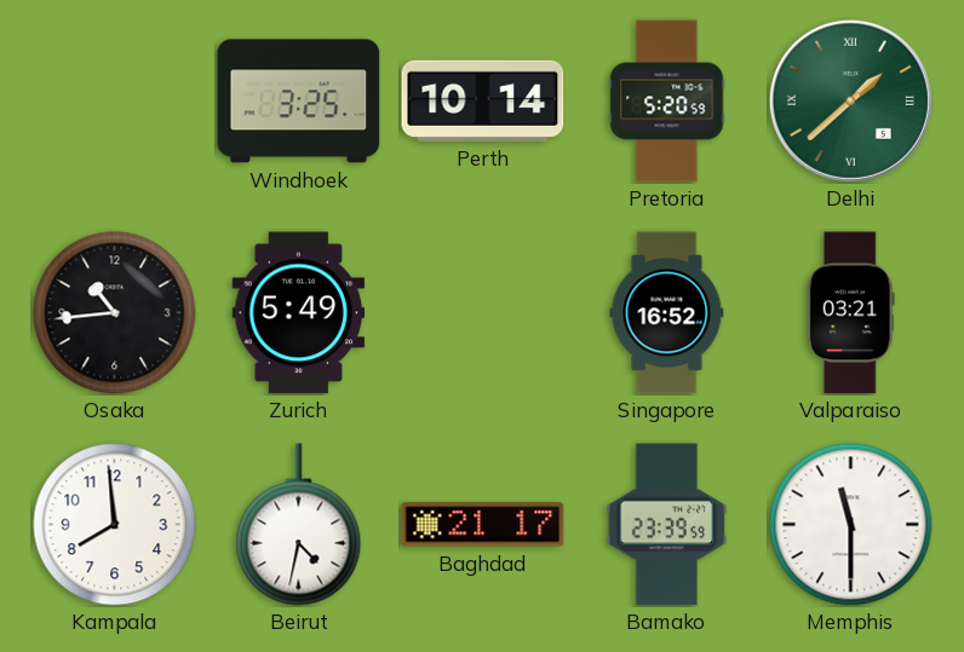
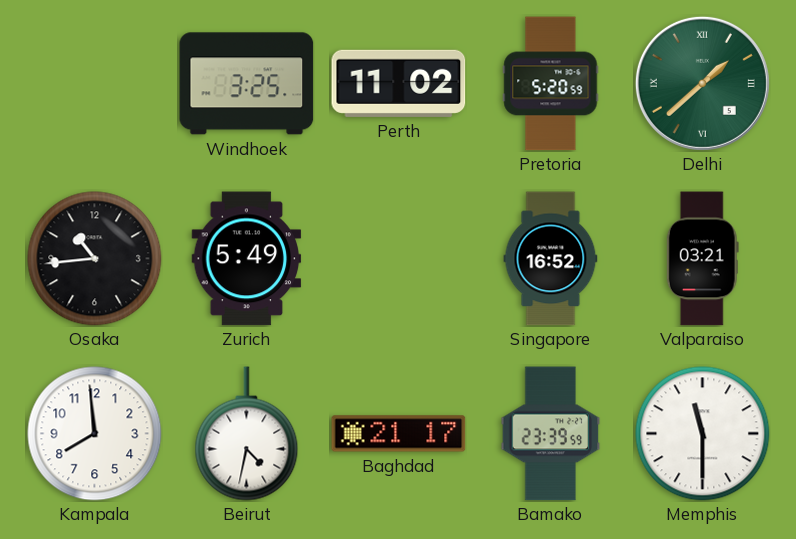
Perth: 10:14 -> 11:02 (399, 83)
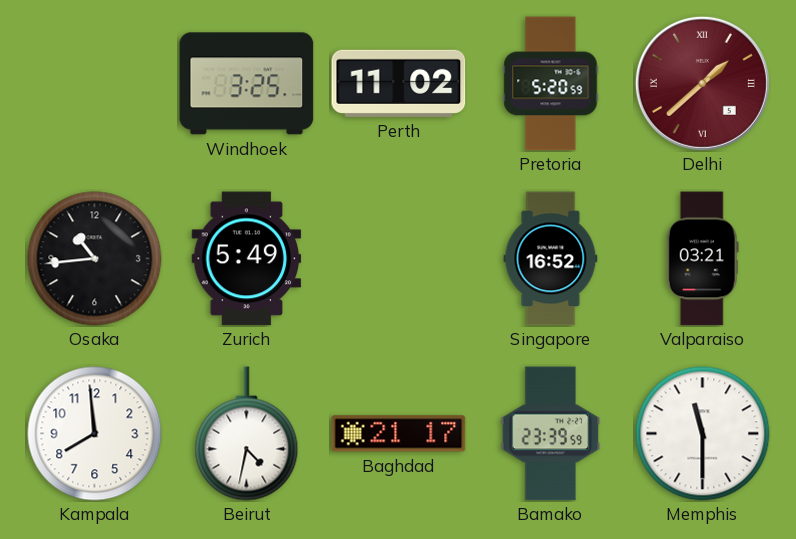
Delhi dial: green -> burgundy (702, 83)
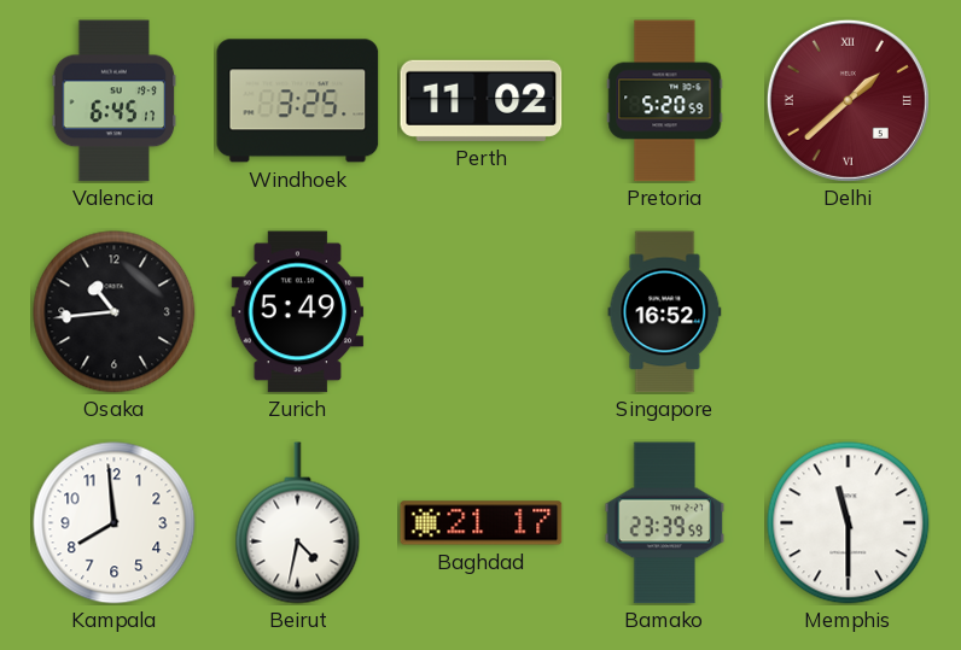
Valencia: none -> 6:45 (115, 101)
Valparaiso: 03:21 -> none (702, 259)
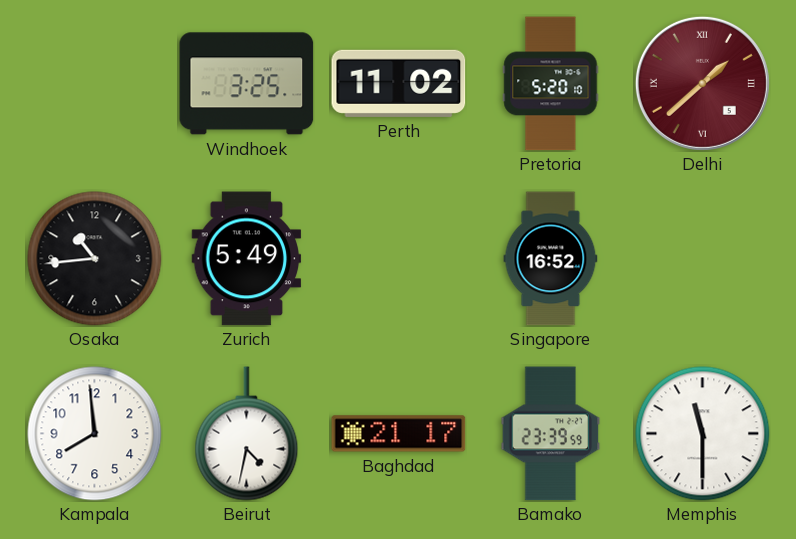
Valencia: 6:45 -> none (115, 101)
Pretoria: 5:20:59 -> 5:20:10 (551, 84)
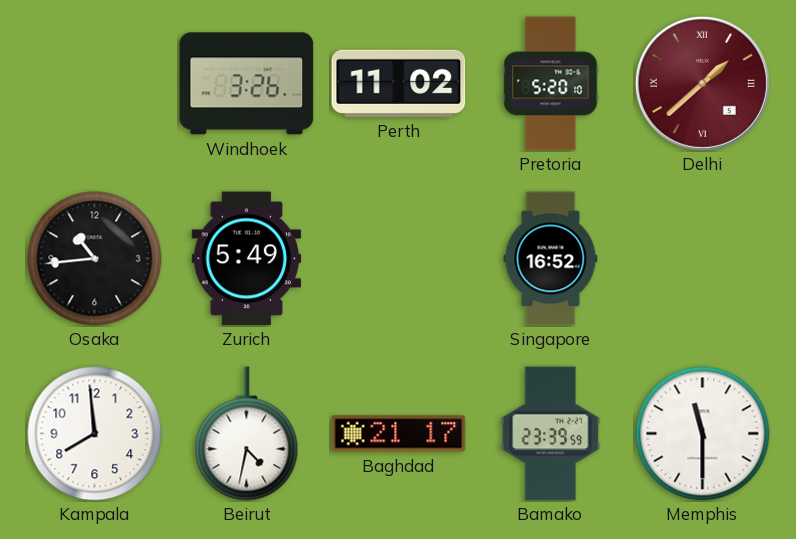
Windhoek: 3:25 -> 3:26 (247, 84)
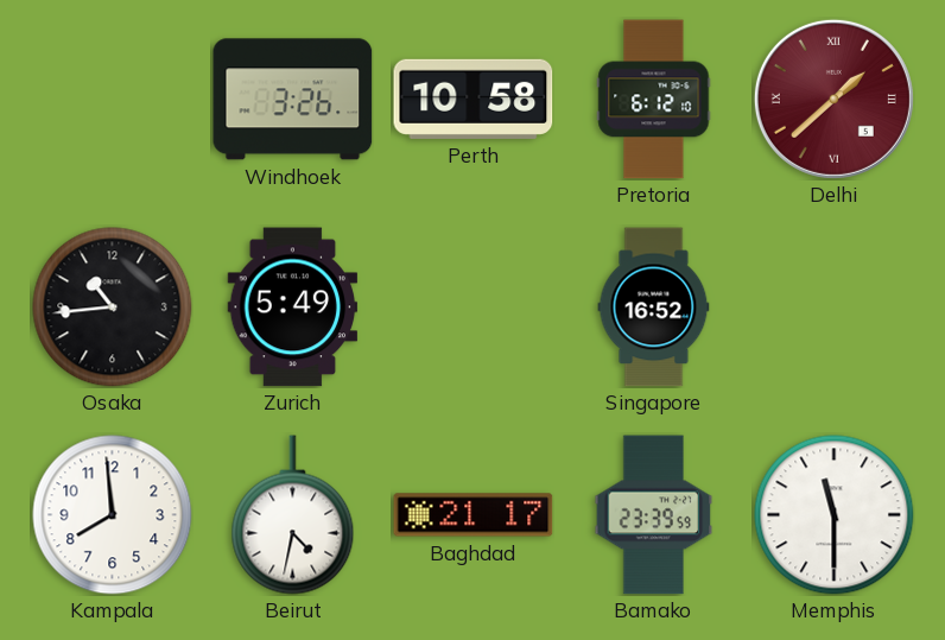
Perth: 11:02 -> 10:58 (474, 99)
Pretoria: 5:20 -> 6:12 (654, 100)
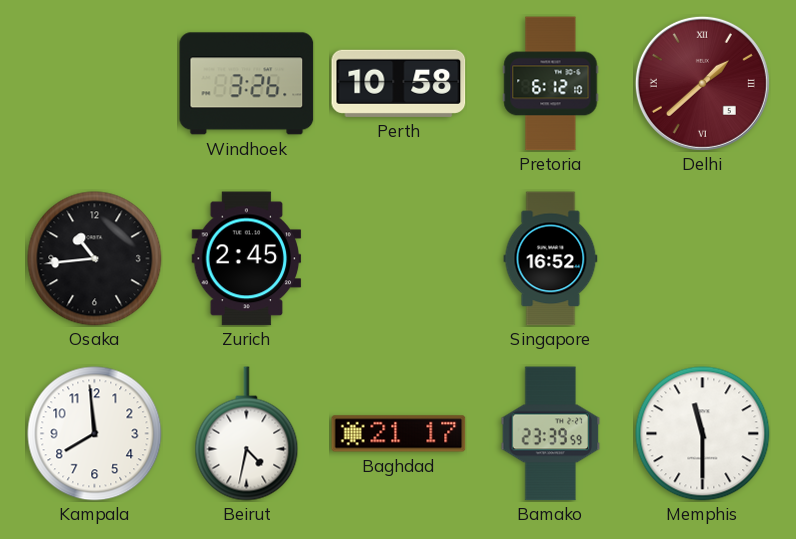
Zurich: 5:49 -> 2:45 (247, 259)
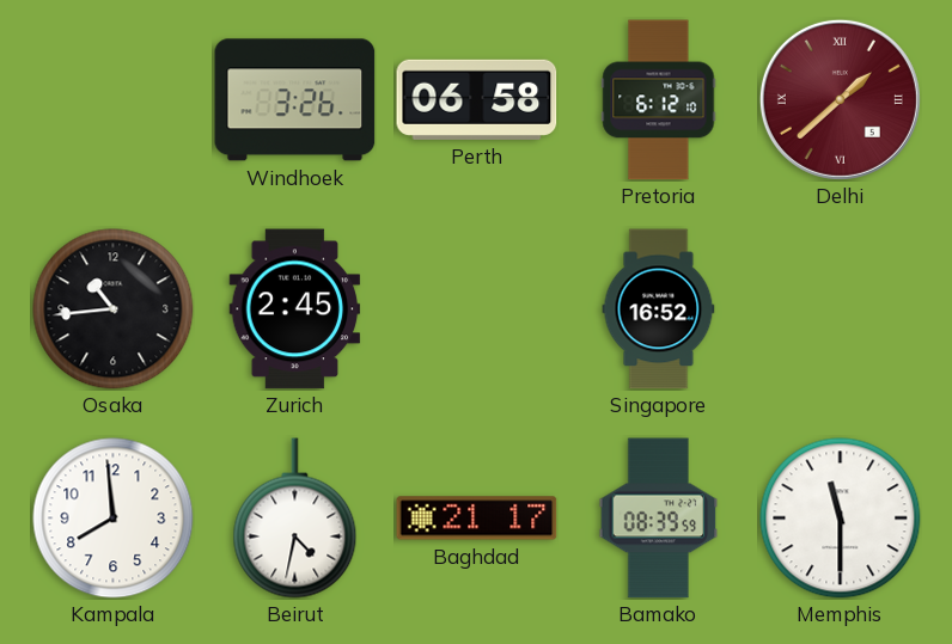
Perth: 10:58 -> 06:58 (477, 99)
Bamako: 23:39 -> 08:39 (659, 519)
